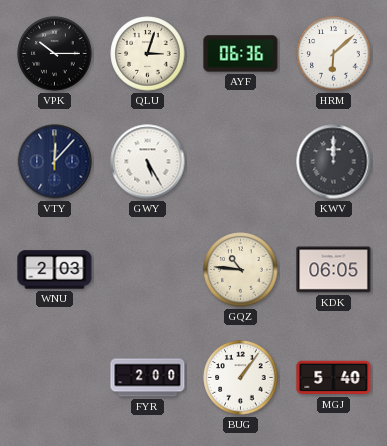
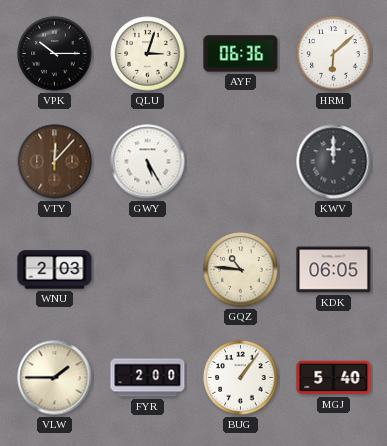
VTY dial: navy -> brown (55, 162)
VLW: none -> 1:45 (55, 378)
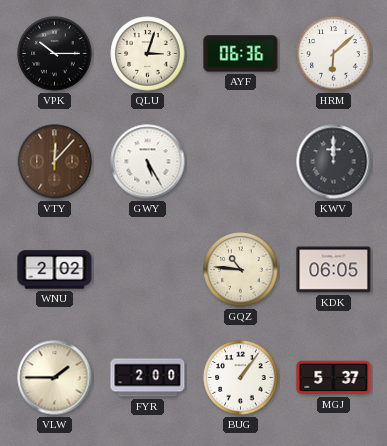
WNU: 2:03 -> 2:02 (55, 270)
MGJ: 5:40 -> 5:37 (334, 378)
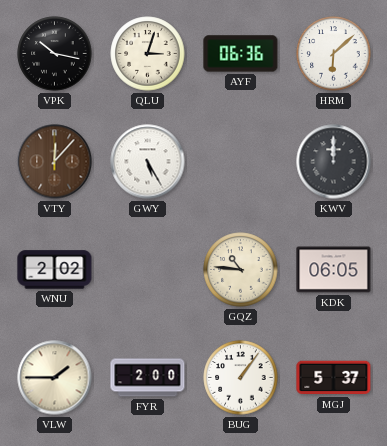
VPK: 10:15 -> 10:17 (55, 54)
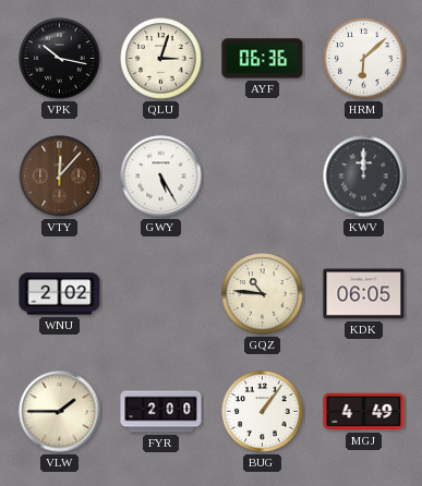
MGJ: 5:37 -> 4:49 (364, 412)
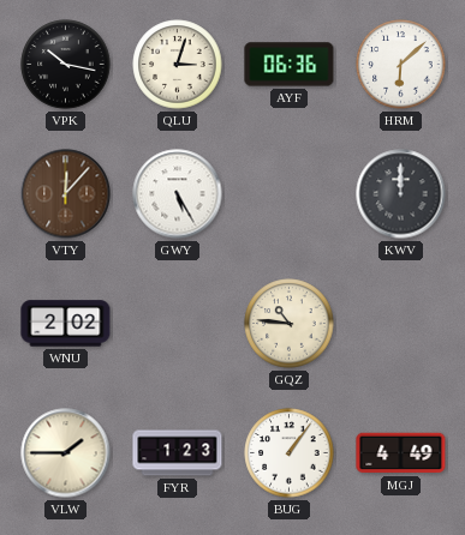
KDK: 06:05 -> none (364, 294)
FYR: 2:00 -> 1:23 (178, 453)
